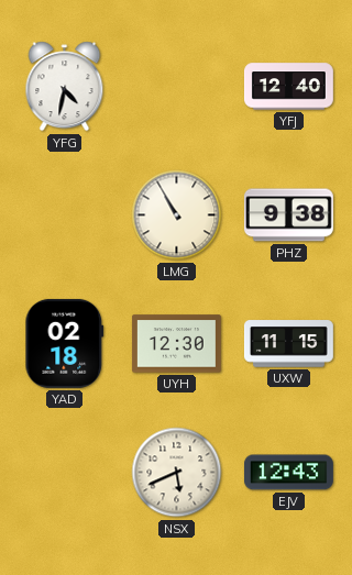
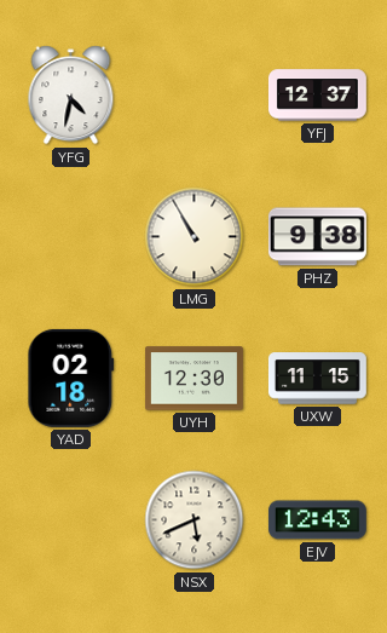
YFJ: 12:40 -> 12:37 (317, 96)
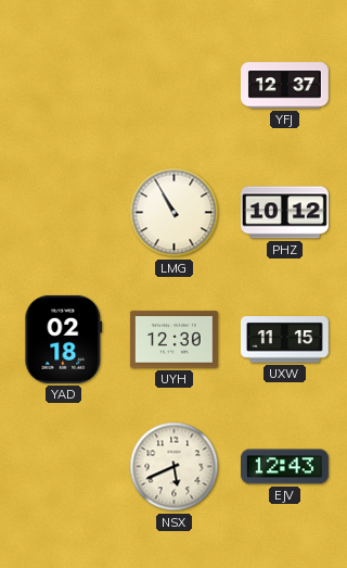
YFG: 4:32 -> none (71, 96)
PHZ: 9:38 -> 10:12 (284, 213)
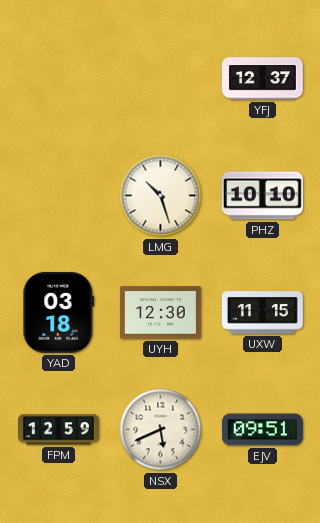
LMG: 10:55 -> 10:27 (161, 196)
PHZ: 10:12 -> 10:10 (262, 196)
YAD: 02:18 -> 03:18 (59, 312)
FPM: none -> 12:59 (59, 430)
EJV: 12:43 -> 09:51 (262, 430)
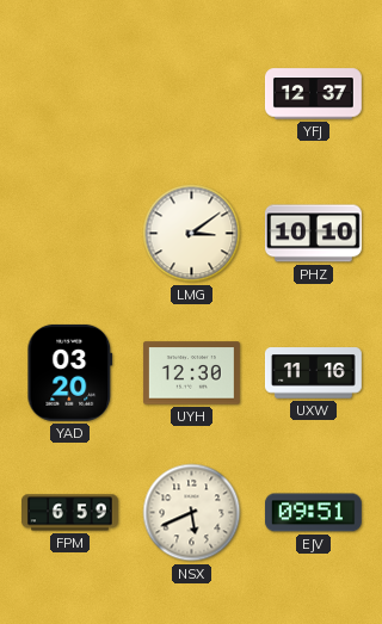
LMG: 10:27 -> 3:09 (192, 234)
YAD: 03:18 -> 03:20 (70, 372)
UXW: 11:15 -> 11:16 (313, 373)
FPM: 12:59 -> 6:59 (70, 513)
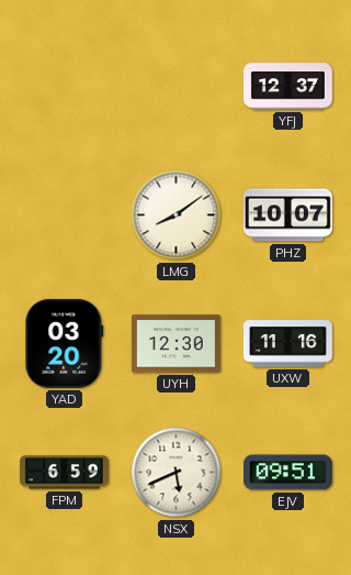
LMG: 3:09 -> 8:09 (177, 215)
PHZ: 10:10 -> 10:07 (287, 215)
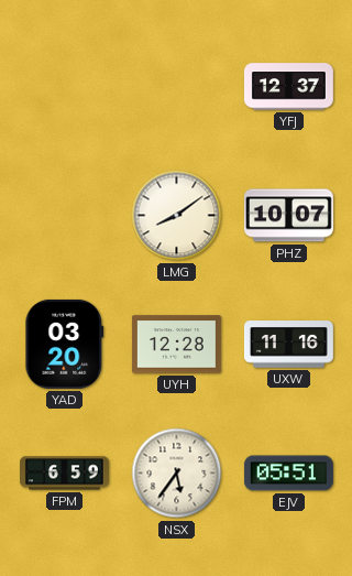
UYH: 12:30 -> 12:28 (176, 345)
NSX: 5:41 -> 5:36 (177, 474)
EJV: 09:51 -> 05:51 (288, 474)
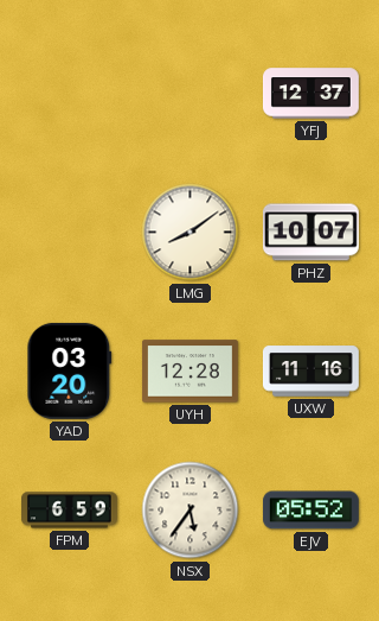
EJV: 05:51 -> 05:52 (310, 511)
